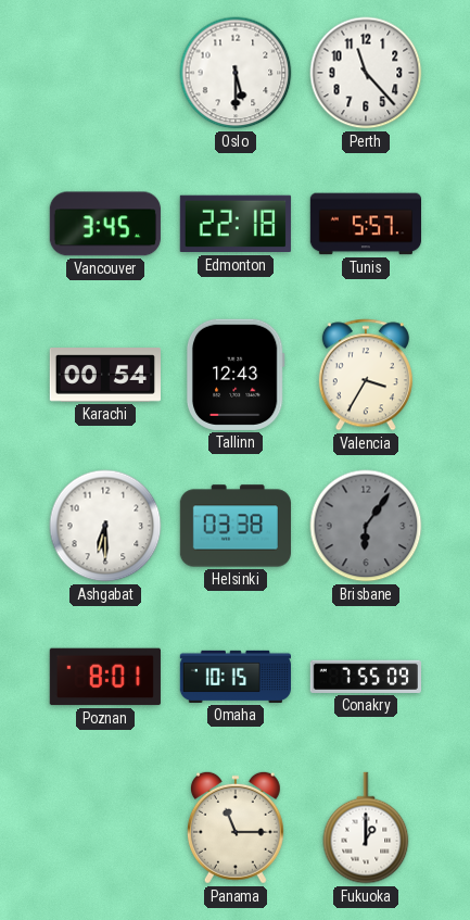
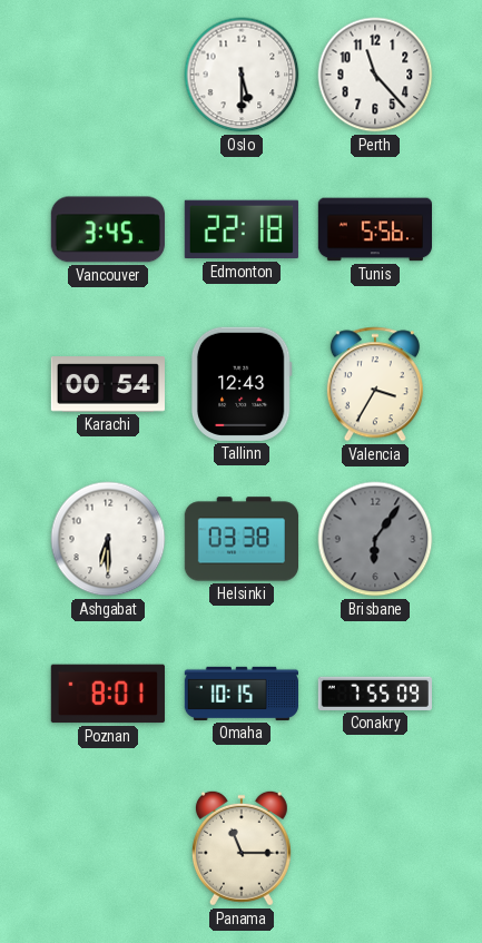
Tunis: 5:57 -> 5:56 (374, 229)
Fukuoka: 1:00 -> none (366, 828)
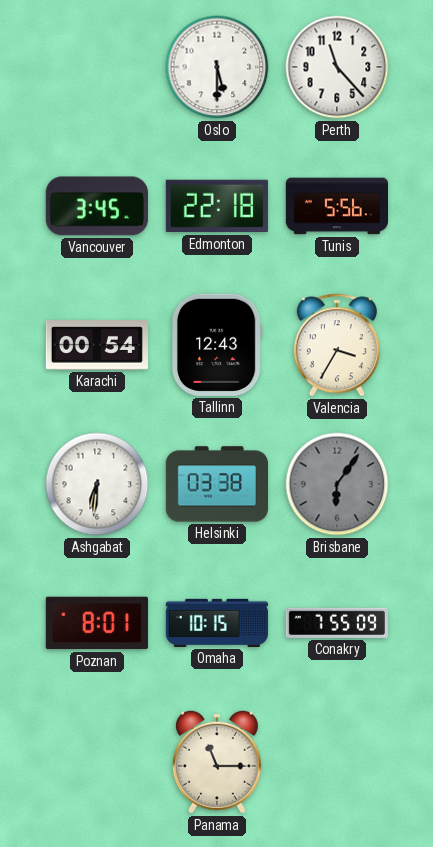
Ashgabat: 6:30 -> 6:31 (97, 484)
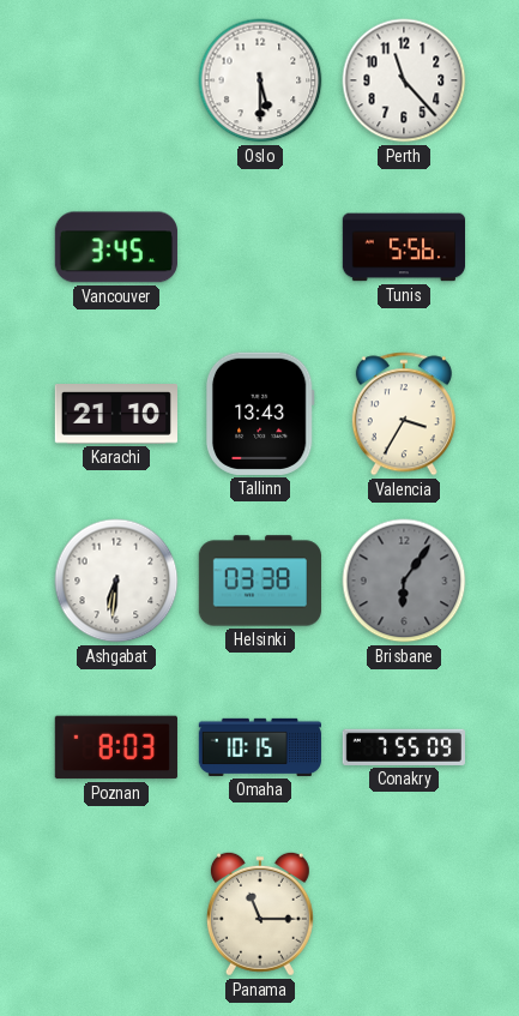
Edmonton: 22:18 -> none (217, 206)
Karachi: 00:54 -> 21:10 (115, 415)
Tallinn: 12:43 -> 13:43 (260, 414)
Poznan: 8:01 -> 8:03 (116, 747)
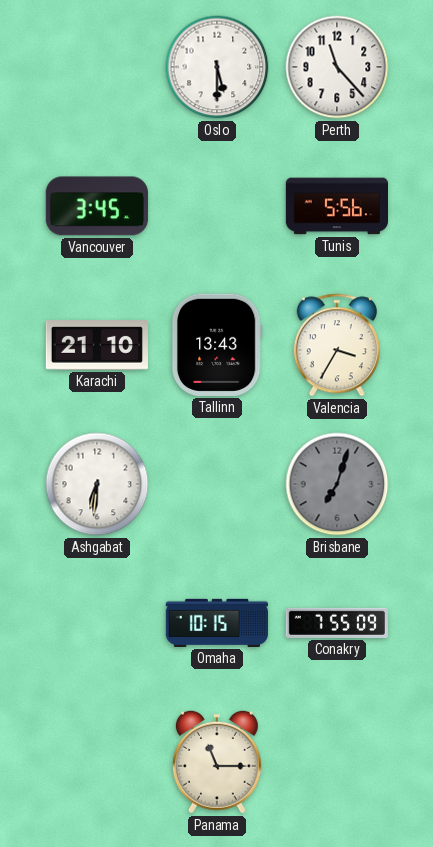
Helsinki: 03:38 -> none (259, 581)
Brisbane: 6:06 -> 7:03 (337, 484)
Poznan: 8:03 -> none (116, 747)
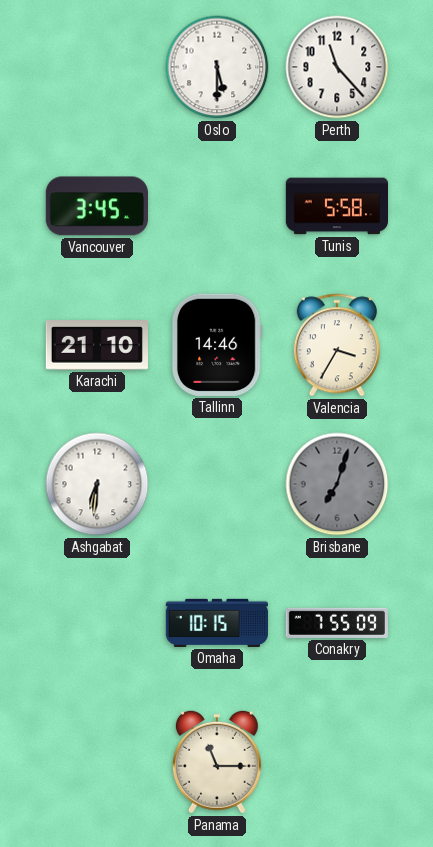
Tunis: 5:56 -> 5:58 (336, 206)
Tallinn: 13:43 -> 14:46 (217, 345)
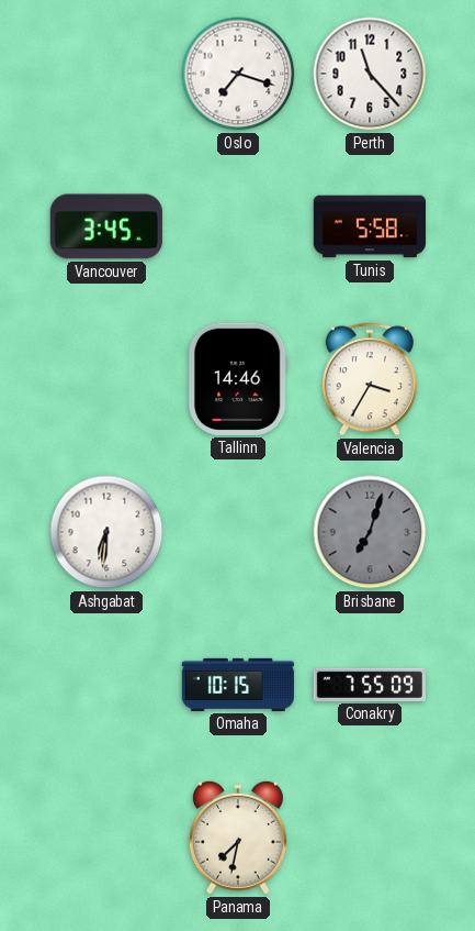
Oslo: 5:30 -> 7:18 (238, 74)
Karachi: 21:10 -> none (96, 346)
Panama: 11:15 -> 7:32 (238, 838)
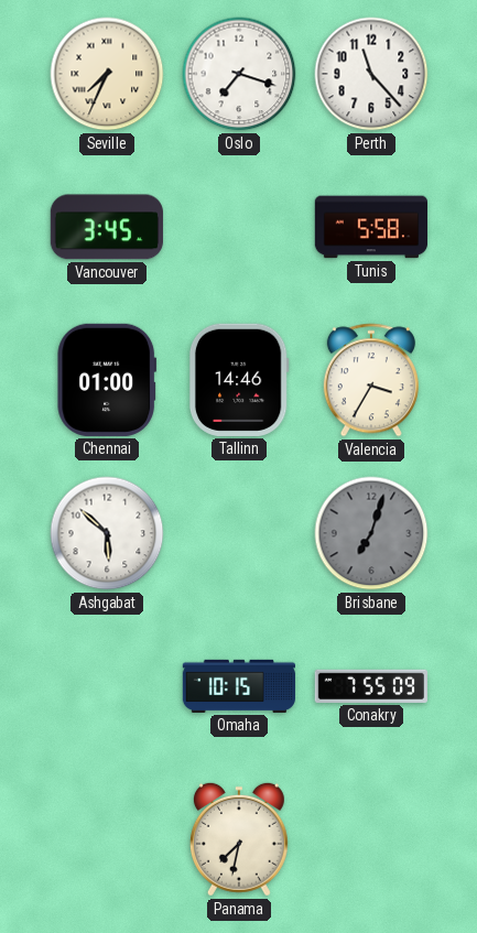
Seville: none -> 7:34 (107, 74)
Chennai: none -> 01:00 (107, 380)
Ashgabat: 6:31 -> 5:52 (107, 533)
